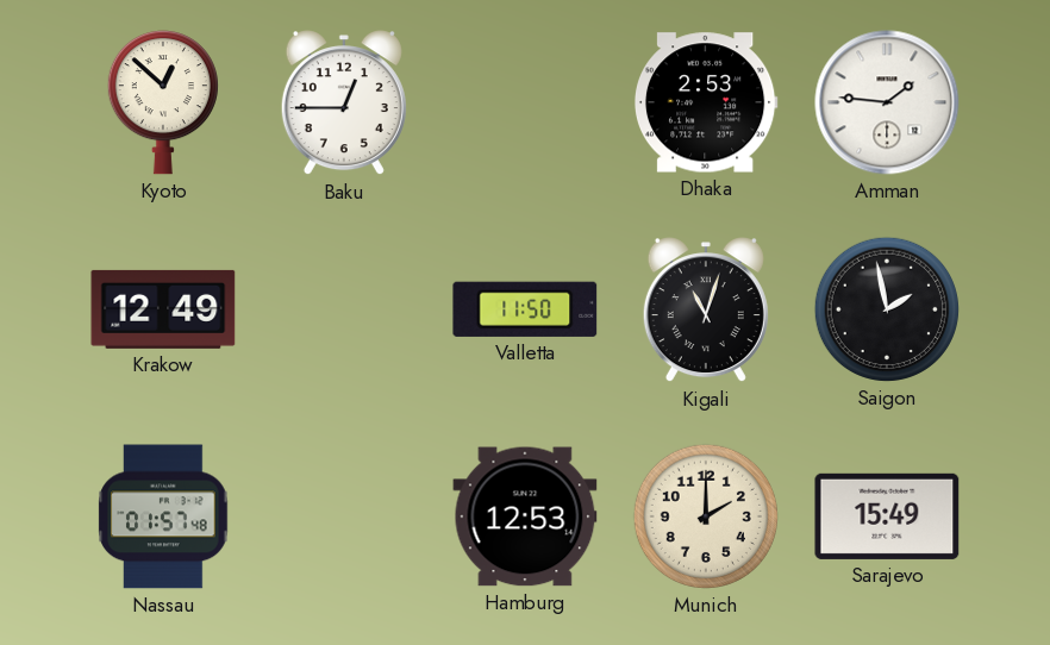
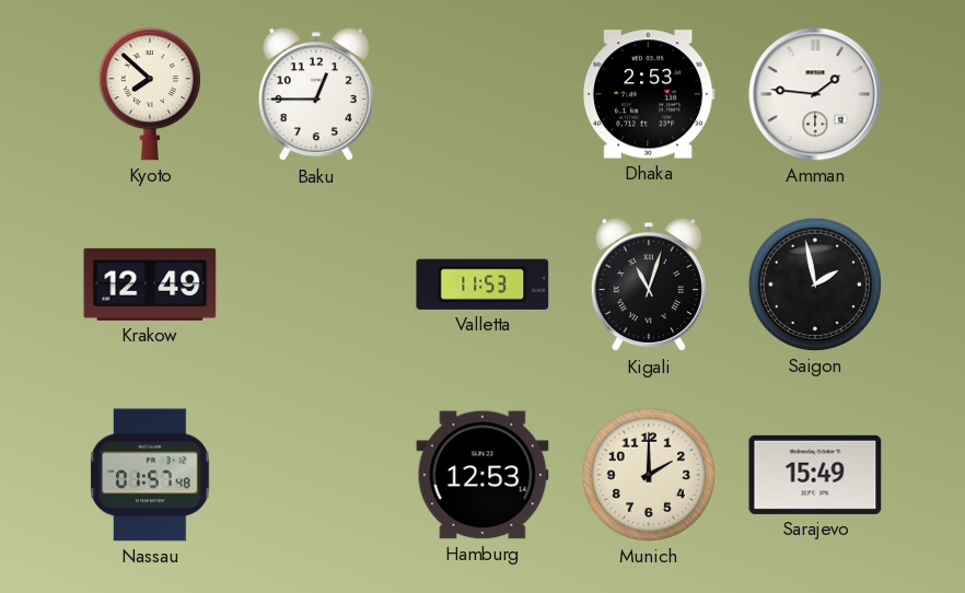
Kyoto: 12:52 -> 7:52 (150, 95)
Valletta: 11:50 -> 11:53 (482, 284)
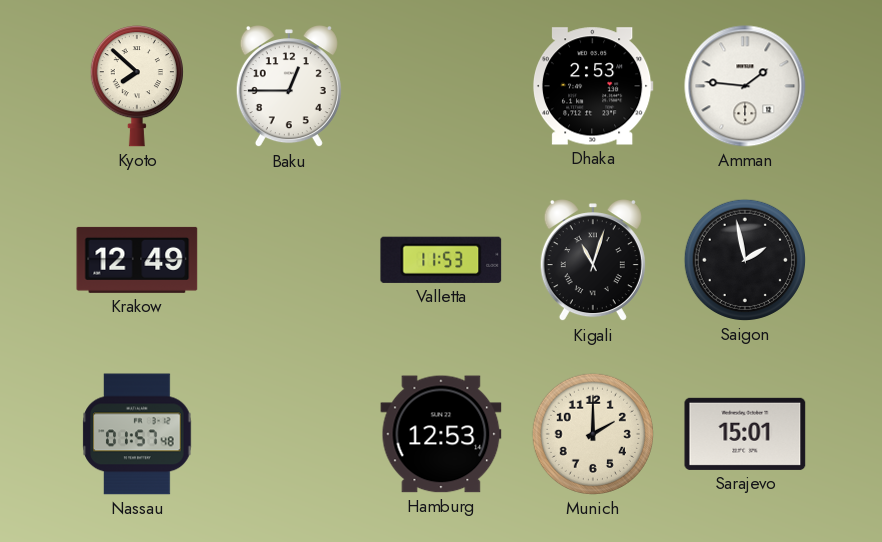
Sarajevo: 15:49 -> 15:01 (745, 434)
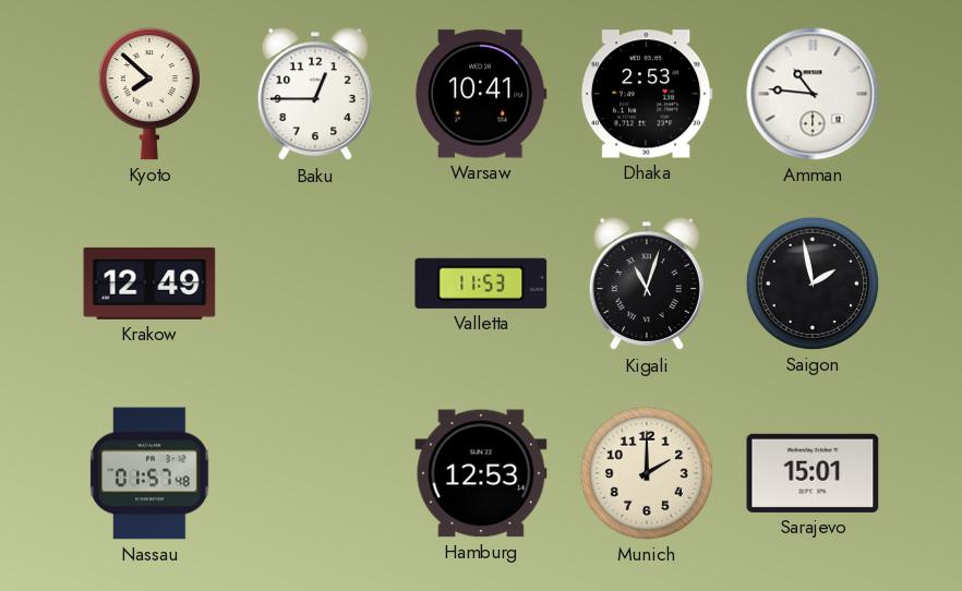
Warsaw: none -> 10:41 (481, 94)
Amman: 1:46 -> 10:46 (813, 94)
